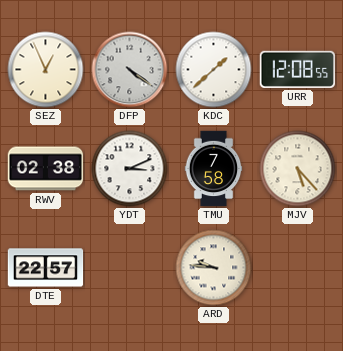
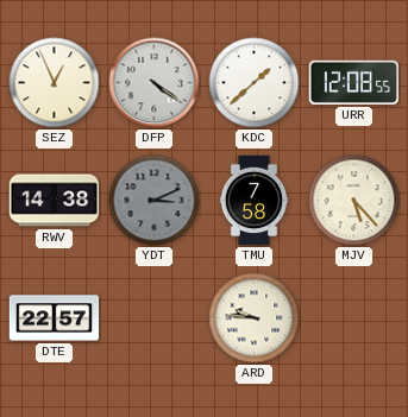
RWV: 02:38 -> 14:38 (55, 201)
YDT dial: white -> grey (155, 201)
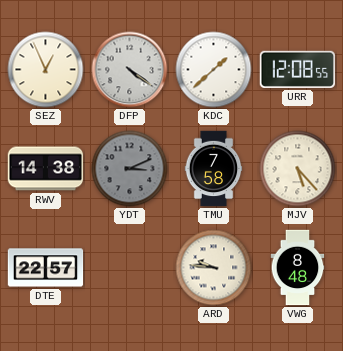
VWG: none -> 8:48 (298, 268)
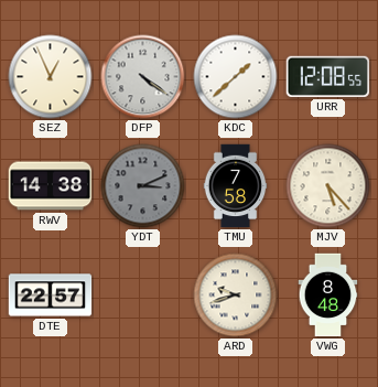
ARD: 9:46 -> 9:42 (236, 295)
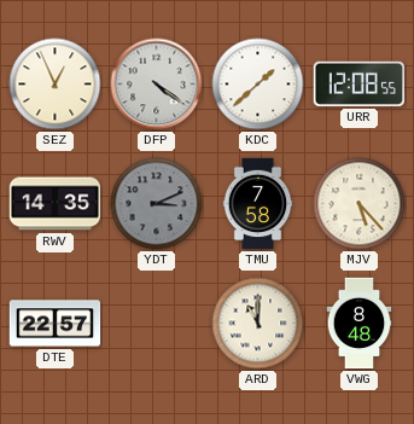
RWV: 14:38 -> 14:35 (56, 204)
ARD: 9:42 -> 11:00 (258, 324)
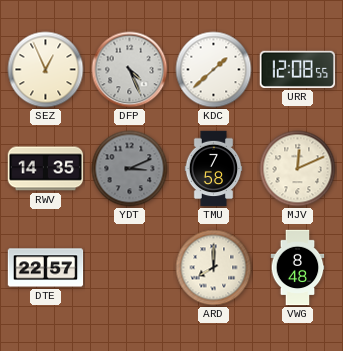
DFP: 4:21 -> 4:26 (130, 70)
MJV: 5:23 -> 12:11 (298, 169)
ARD: 11:00 -> 8:00 (214, 268)
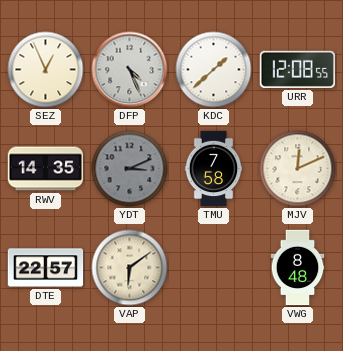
VAP: none -> 6:09 (130, 268)
ARD: 8:00 -> none (214, 268)
